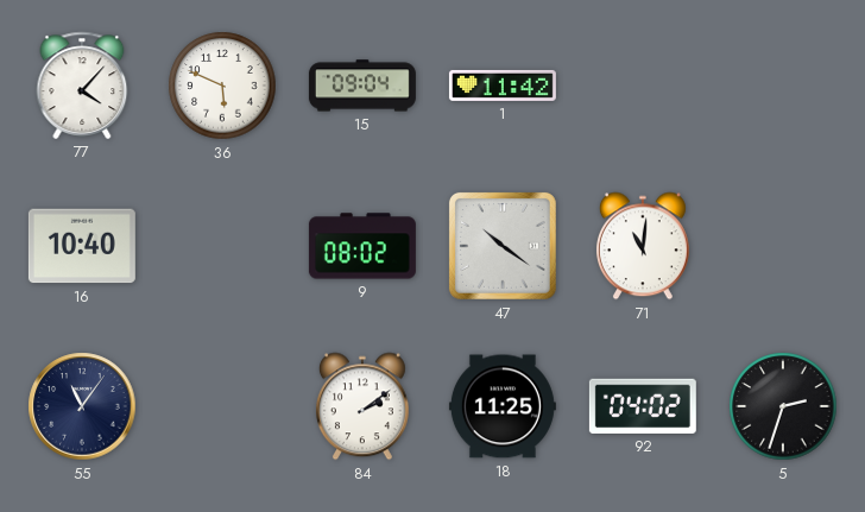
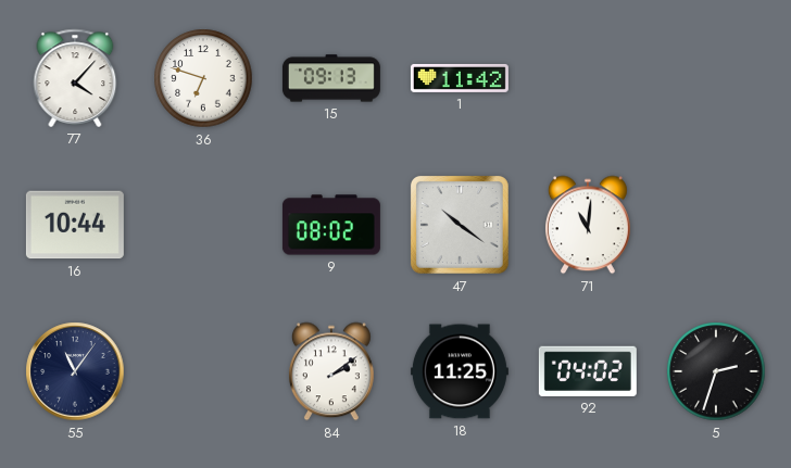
36: 5:49 -> 6:48 (203, 78)
15: 09:04 -> 09:13 (331, 78)
16: 10:40 -> 10:44 (75, 225)
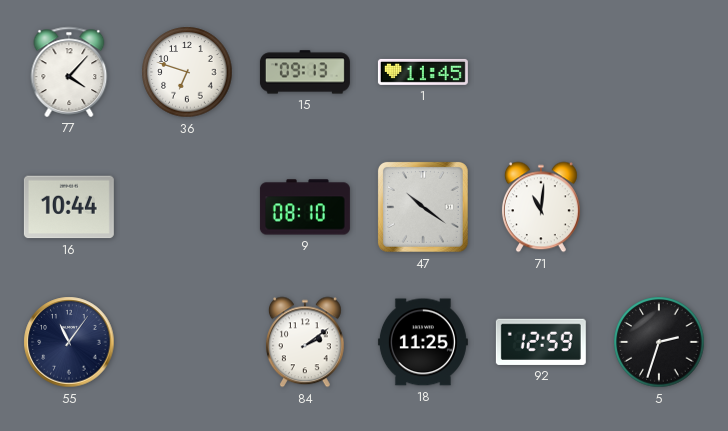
1: 11:42 -> 11:45 (423, 72)
9: 08:02 -> 08:10 (305, 207)
92: 04:02 -> 12:59 (541, 342)
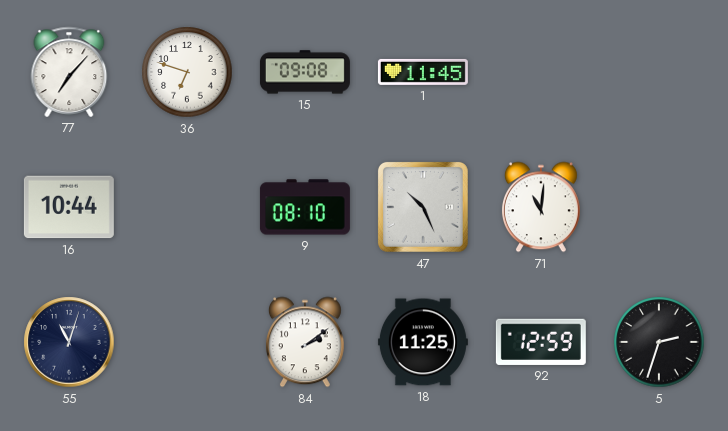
77: 4:07 -> 7:07 (69, 72)
15: 09:13 -> 09:08 (305, 72)
47: 10:21 -> 10:26 (423, 207)
55: 11:06 -> 11:03 (69, 342)
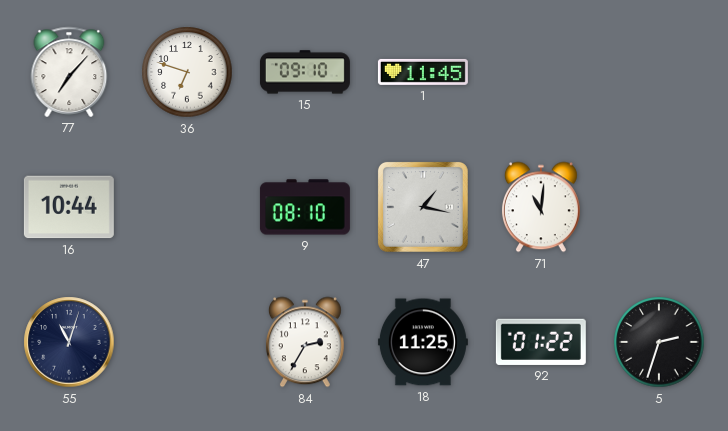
15: 09:08 -> 09:10 (305, 72)
47: 10:26 -> 1:17 (423, 207)
84: 2:09 -> 2:35 (305, 342)
92: 12:59 -> 01:22 (541, 342)
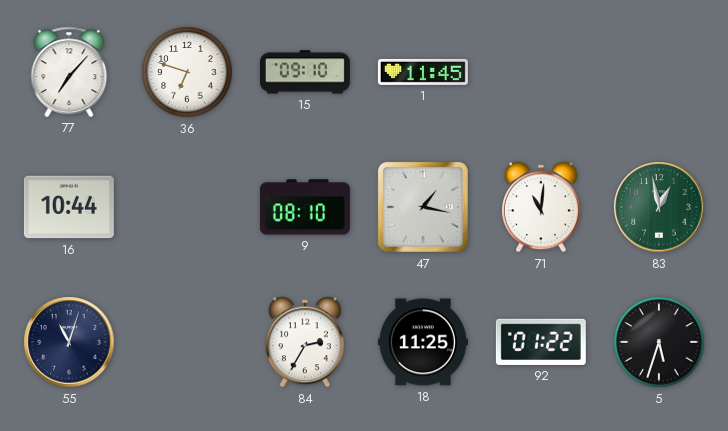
83: none -> 12:58 (659, 207)
5: 2:33 -> 5:33 (659, 342)
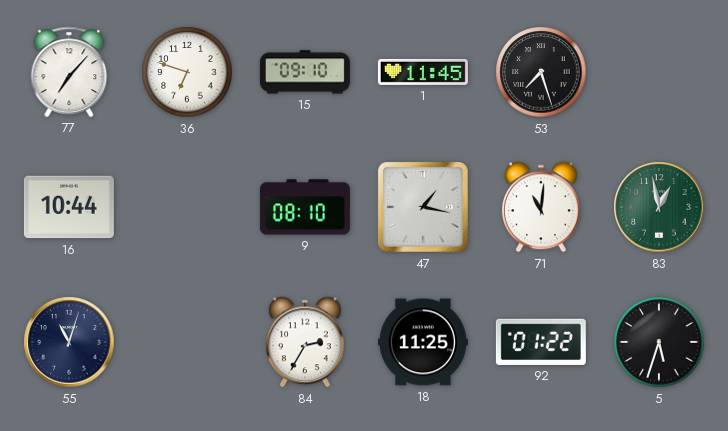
53: none -> 7:27 (541, 72)
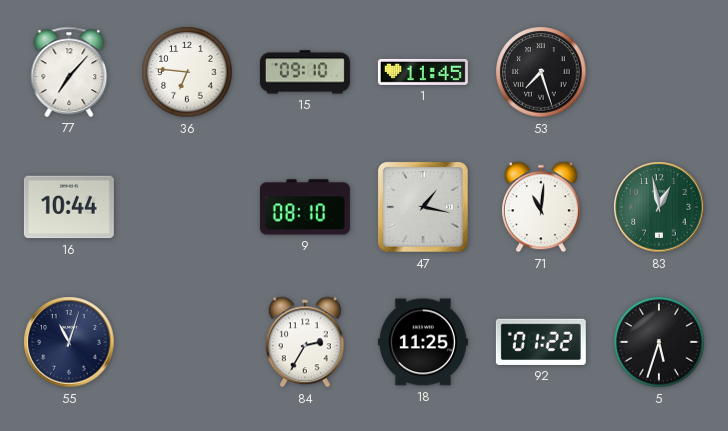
36: 6:48 -> 6:46 (187, 72)
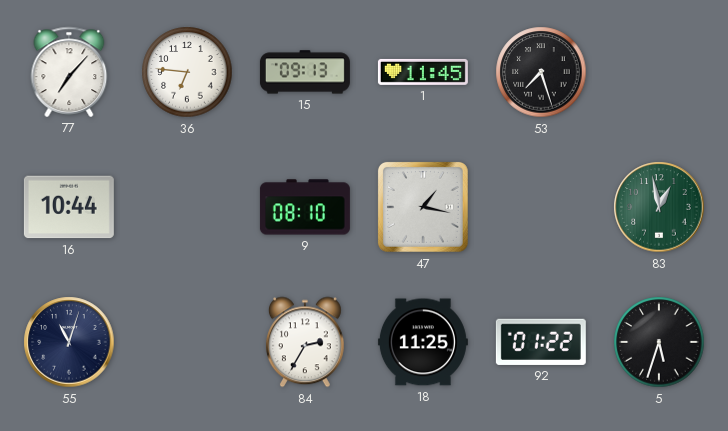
15: 09:10 -> 09:13 (305, 72)
71: 11:01 -> none (541, 207)
